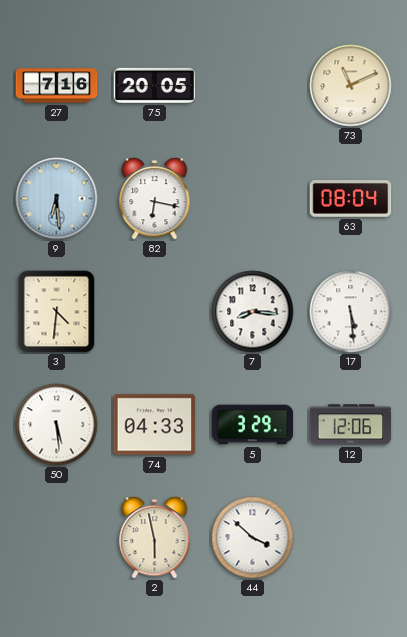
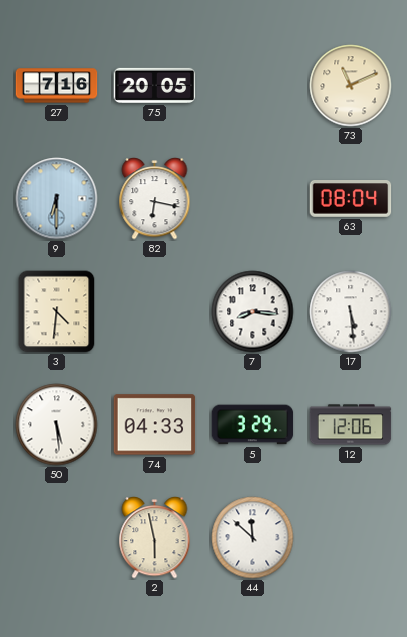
9: 6:29 -> 6:30 (57, 199)
44: 3:52 -> 11:52 (253, 538)
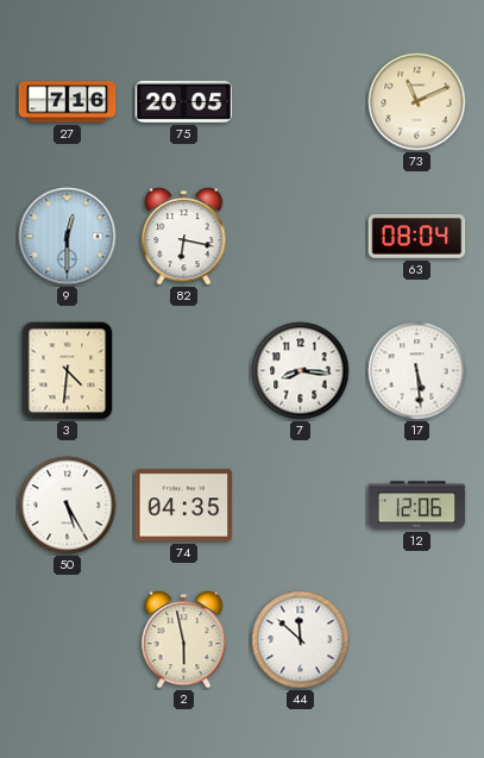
9: 6:30 -> 12:30 (68, 237)
50: 5:29 -> 5:25 (68, 506)
74: 04:33 -> 04:35 (184, 506)
5: 3:29 -> none (253, 425)
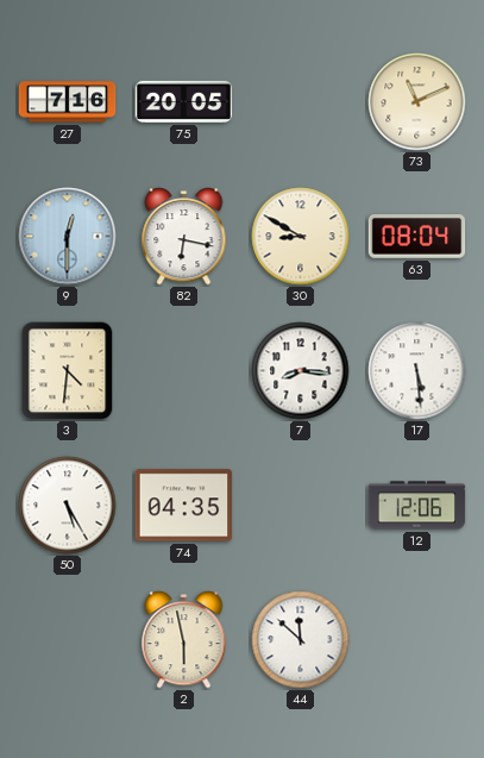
30: none -> 8:50 (301, 237)
